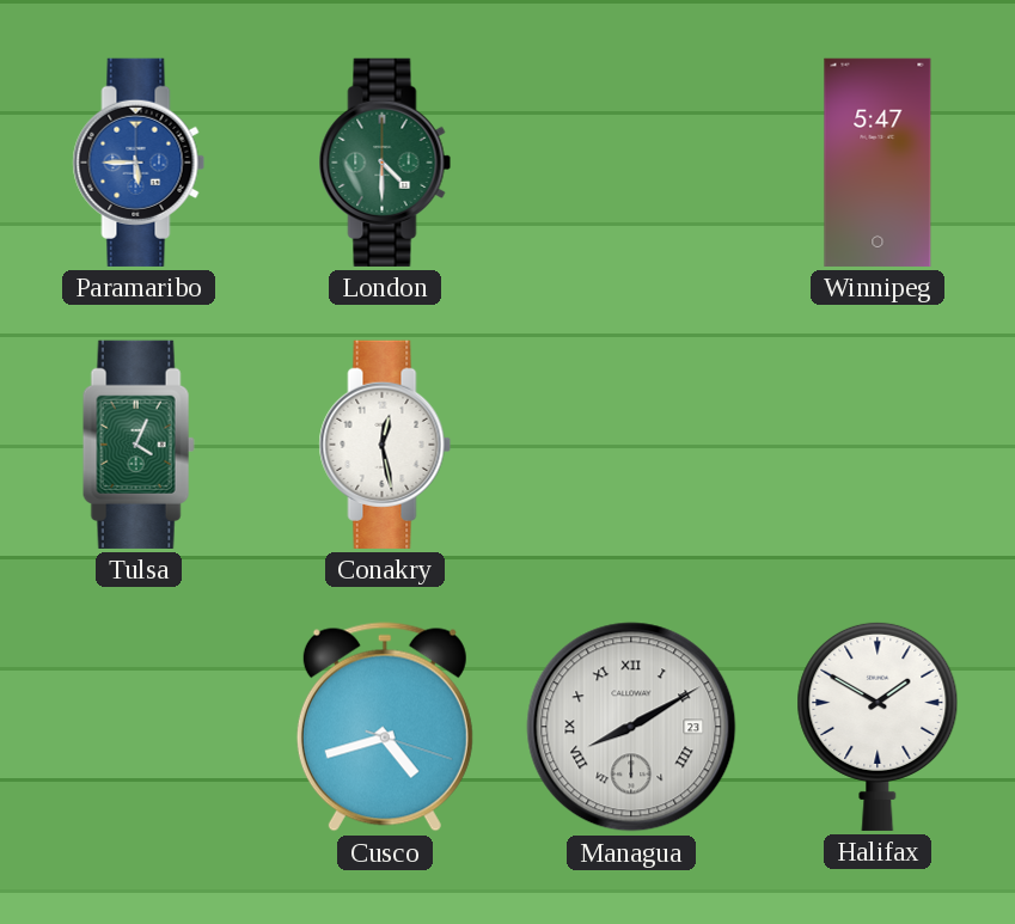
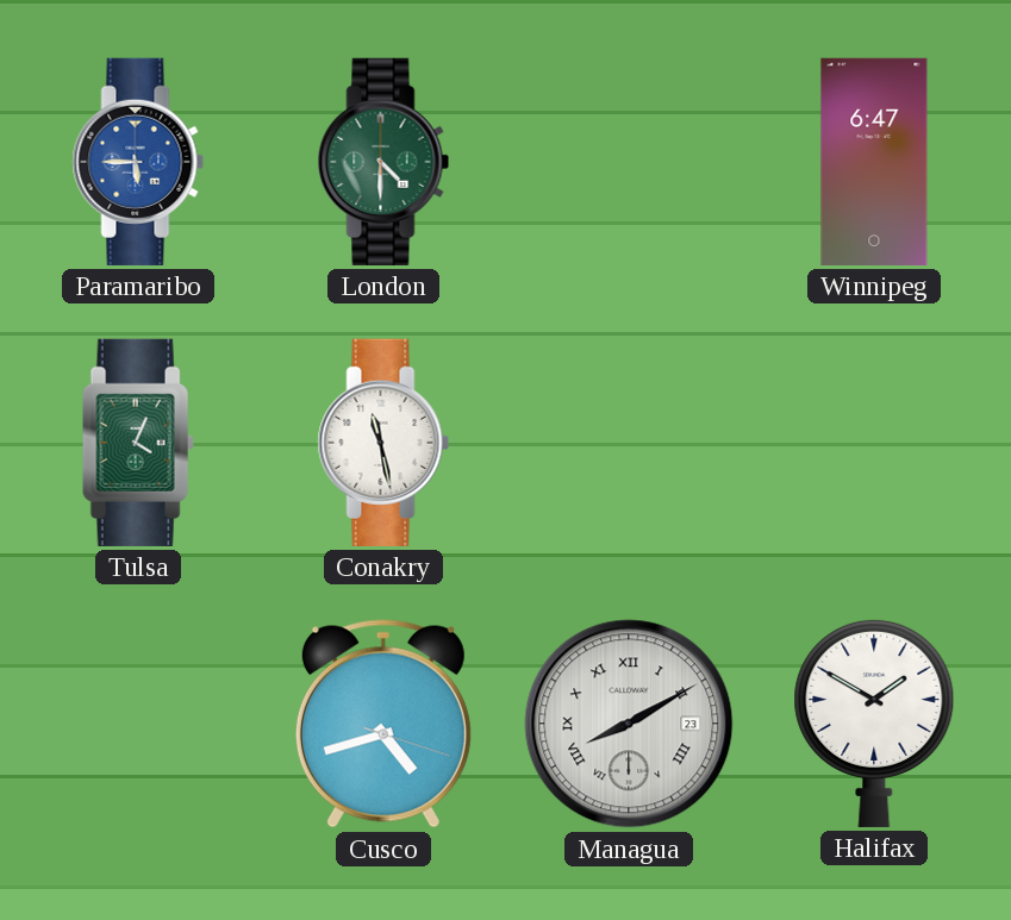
Winnipeg: 5:47 -> 6:47 (874, 162)
Conakry: 12:28 -> 11:28 (383, 443)
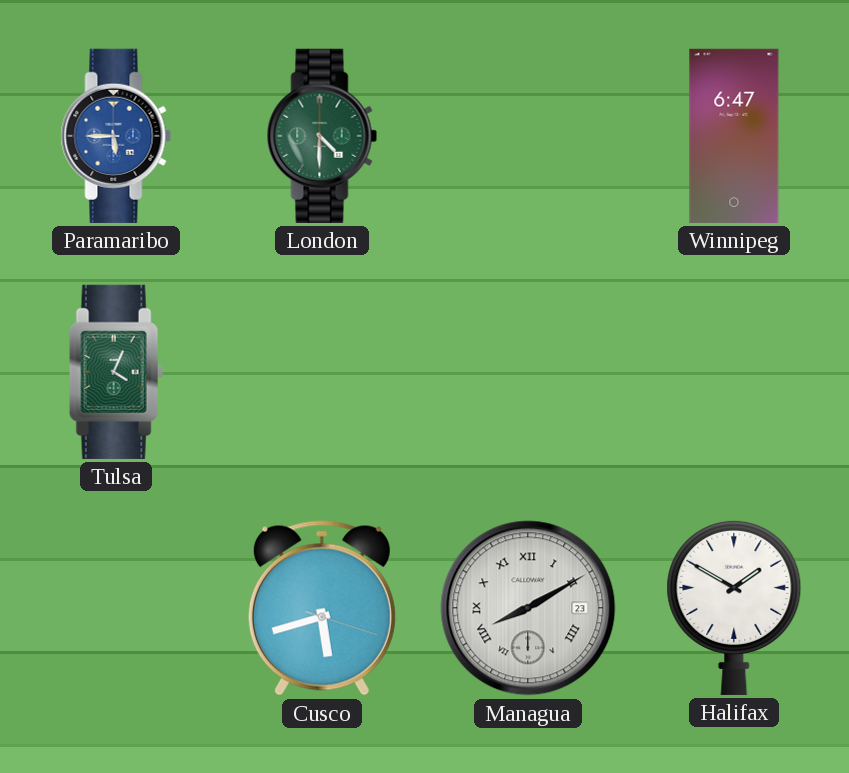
Conakry: 11:28 -> none (383, 443)
Cusco: 4:42 -> 5:42 (322, 608)
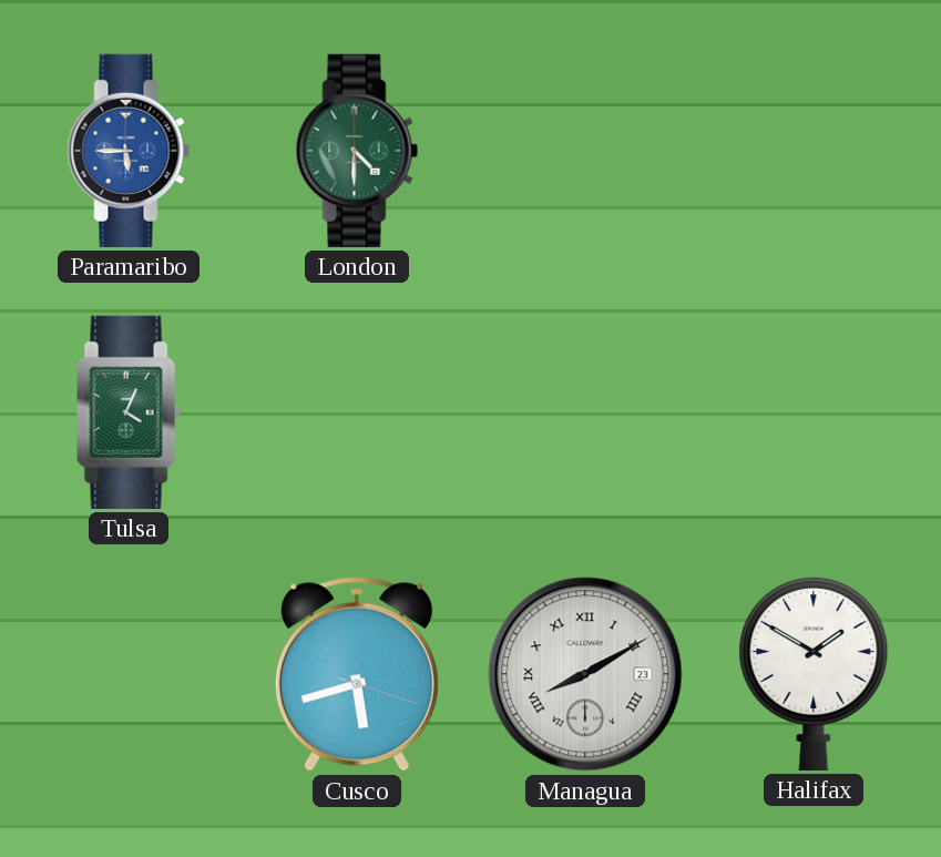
Winnipeg: 6:47 -> none (734, 136)
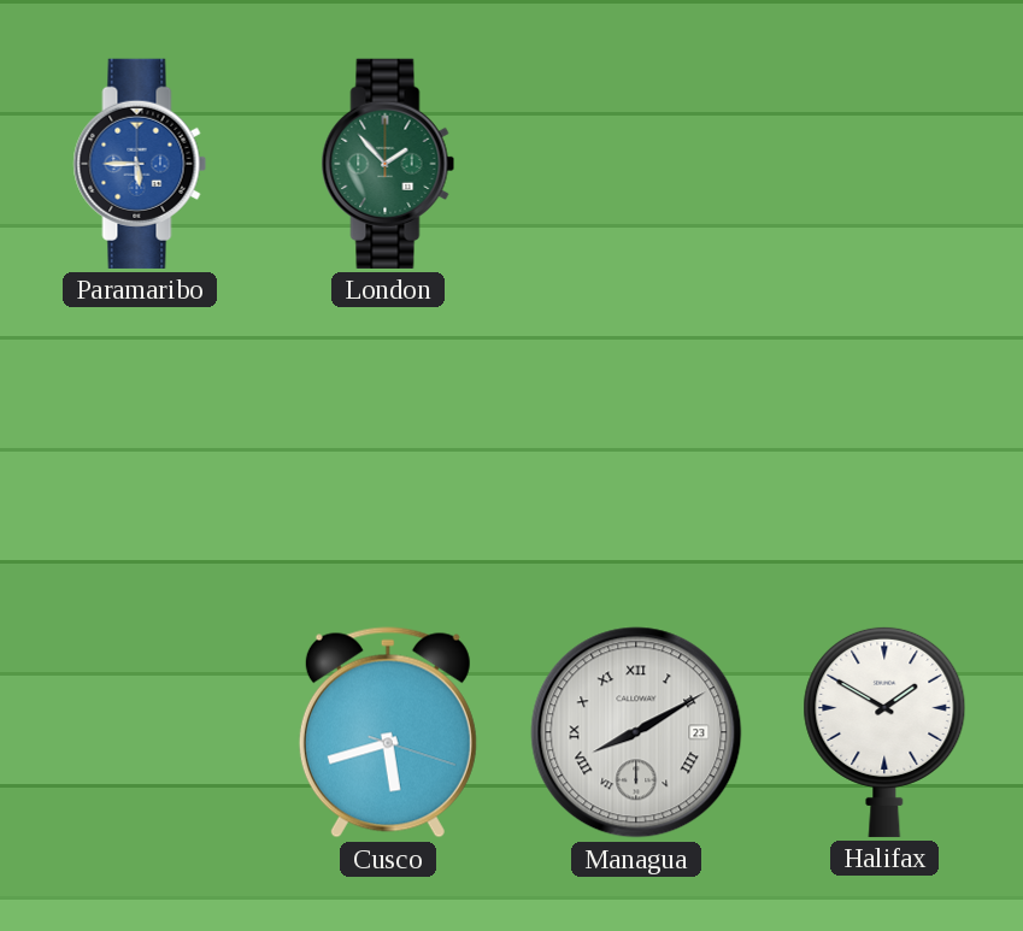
London: 4:30 -> 1:53 (388, 164)
Tulsa: 4:04 -> none (129, 412)
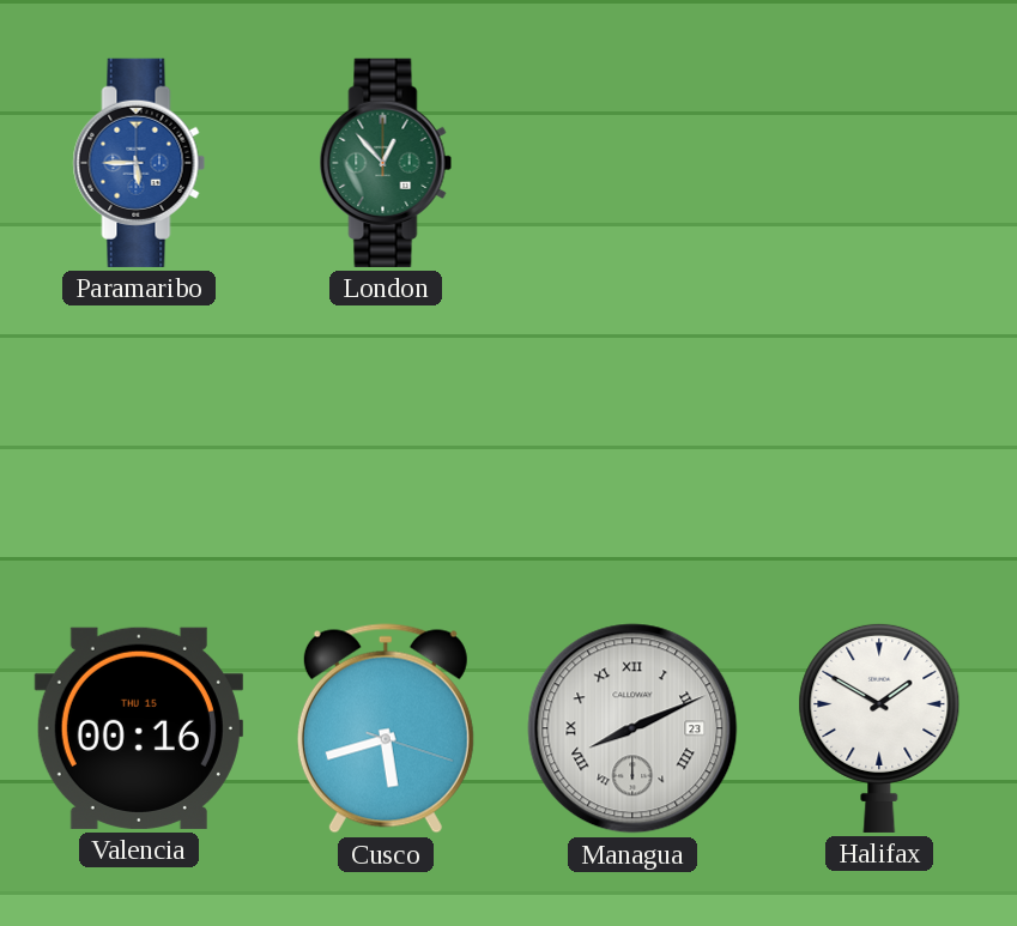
London: 1:53 -> 12:53 (386, 163)
Valencia: none -> 00:16 (139, 728)
Managua: 8:10 -> 8:11 (632, 728)
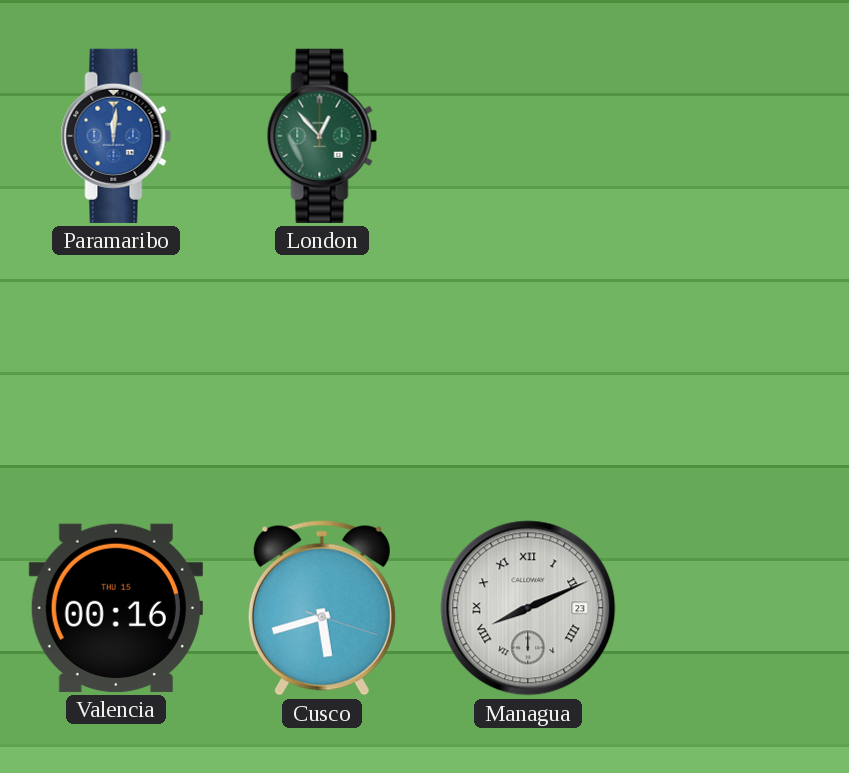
Paramaribo: 5:45 -> 12:01 (116, 136)
Halifax: 1:50 -> none (879, 727)
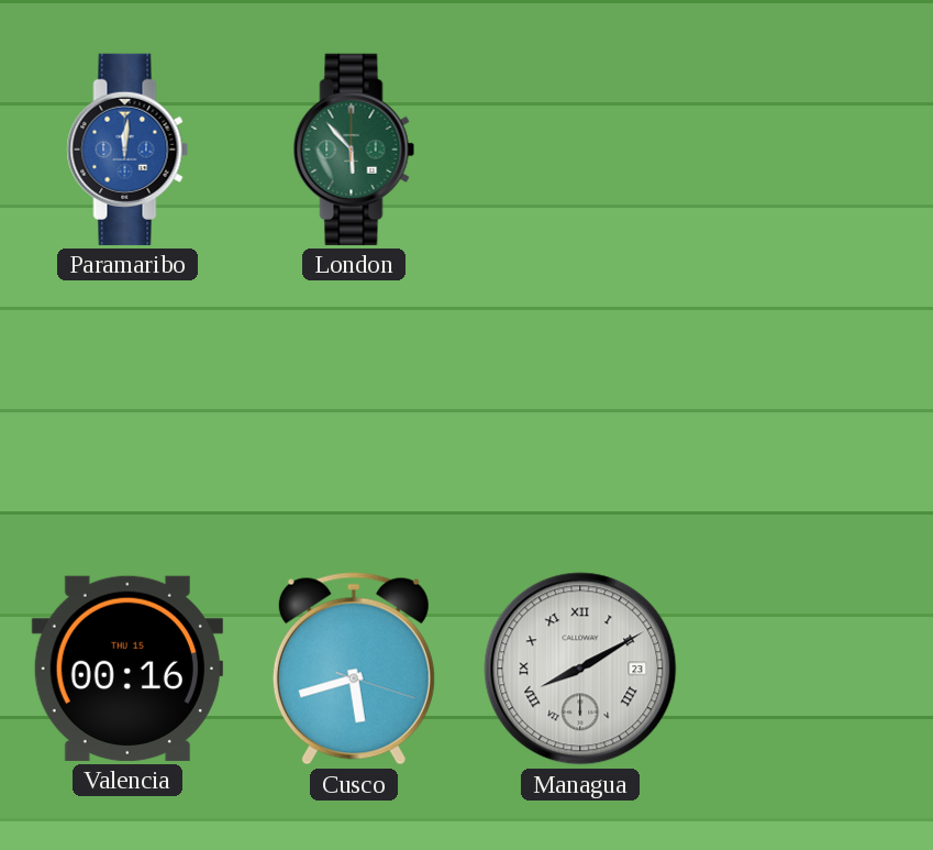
London: 12:53 -> 5:53 (354, 150)
Managua: 8:11 -> 8:10 (580, 669)
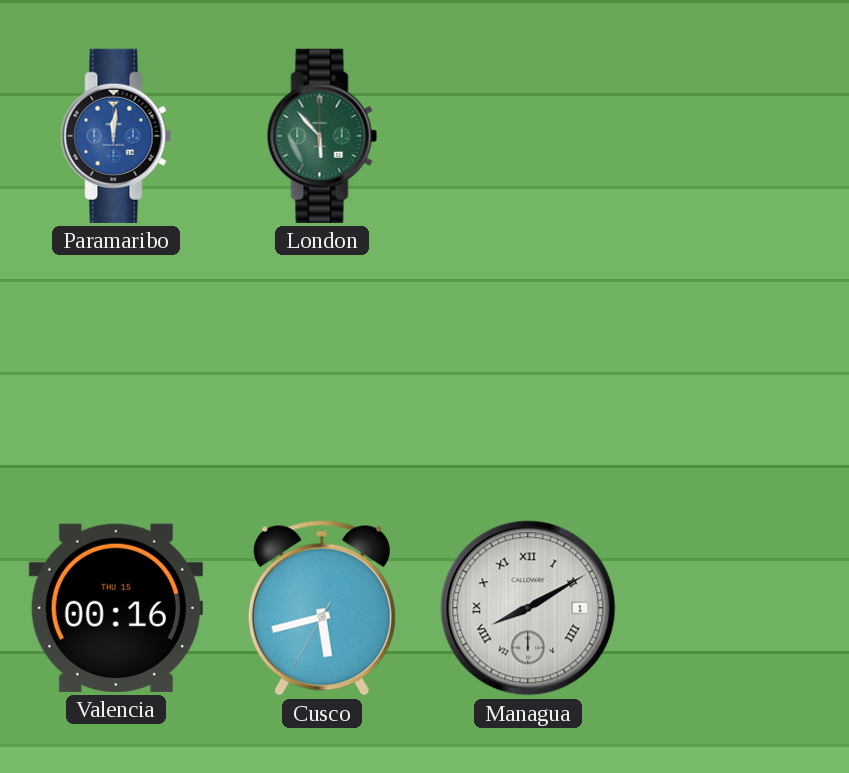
Cusco: 5:42:18 -> 5:42:35 (322, 608)
Managua date: 23 -> 1 (528, 608)
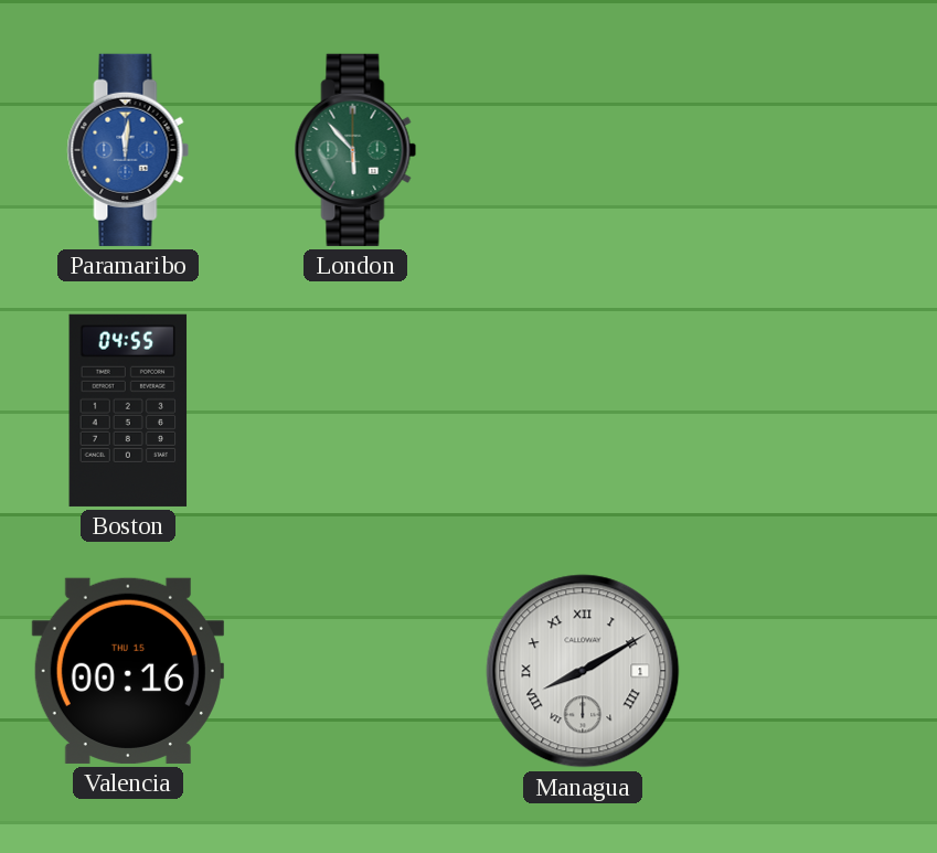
Boston: none -> 04:55 (128, 410)
Cusco: 5:42 -> none (322, 608)
